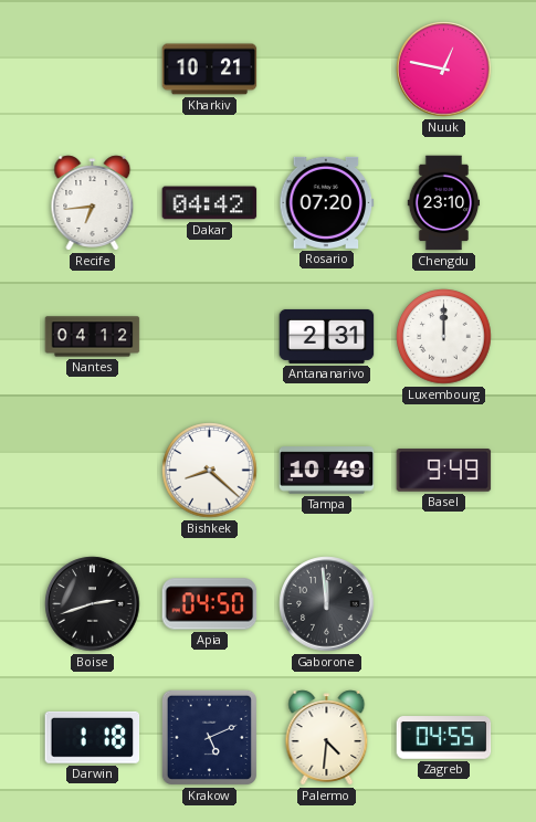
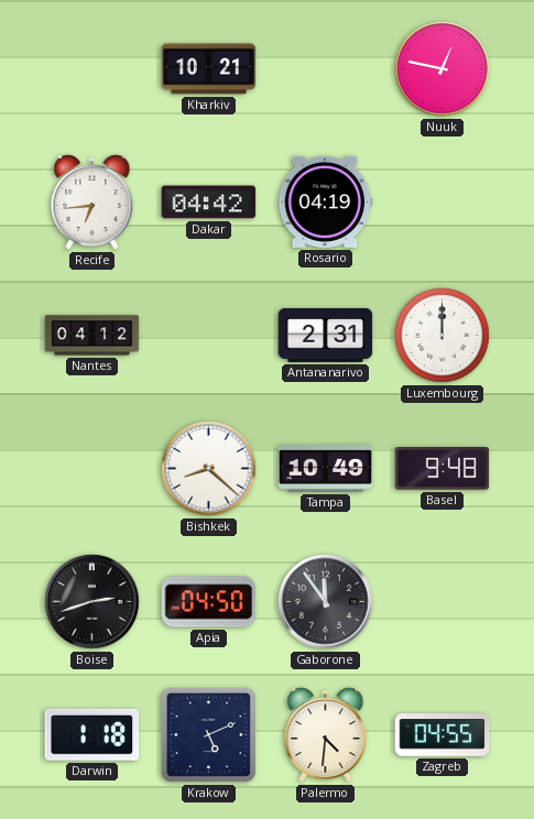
Rosario: 07:20 -> 04:19 (326, 201)
Chengdu: 23:10 -> none (444, 203)
Basel: 9:49 -> 9:48 (443, 469)
Gaborone: 11:59 -> 11:54 (326, 602)
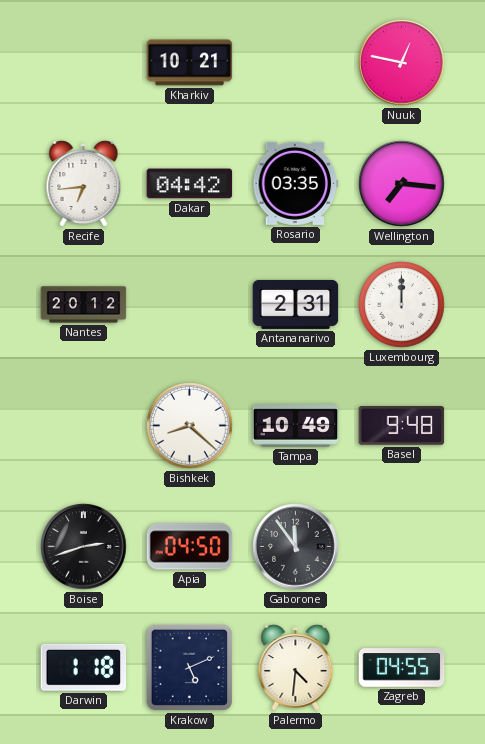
Rosario: 04:19 -> 03:35 (296, 183)
Wellington: none -> 7:16 (402, 184)
Nantes: 04:12 -> 20:12 (84, 305)
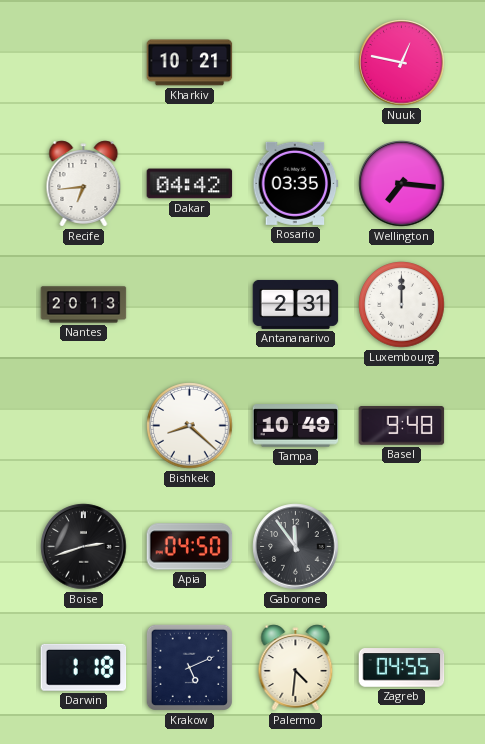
Nantes: 20:12 -> 20:13 (84, 305)
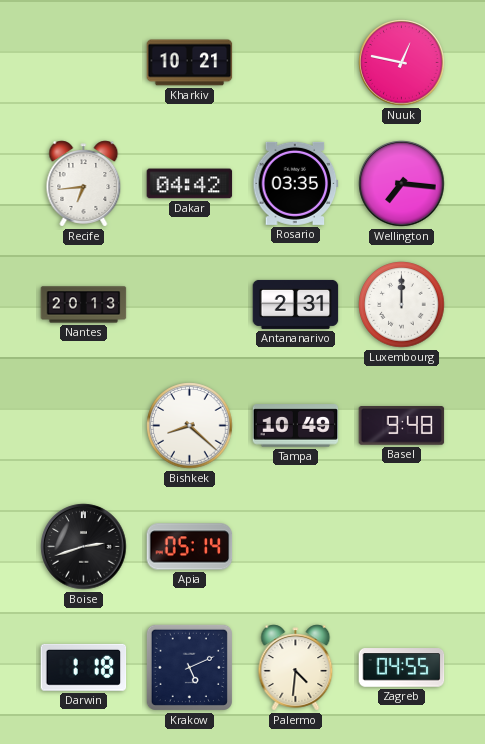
Apia: 04:50 -> 05:14 (190, 547)
Gaborone: 11:54 -> none (296, 547)
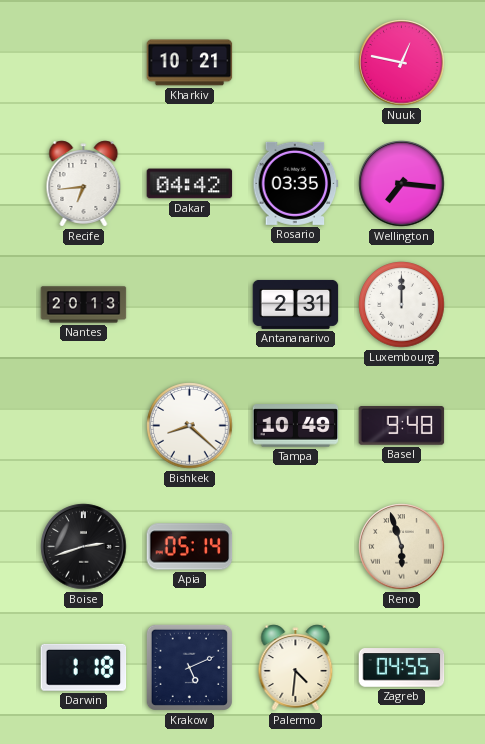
Reno: none -> 5:57 (402, 547)
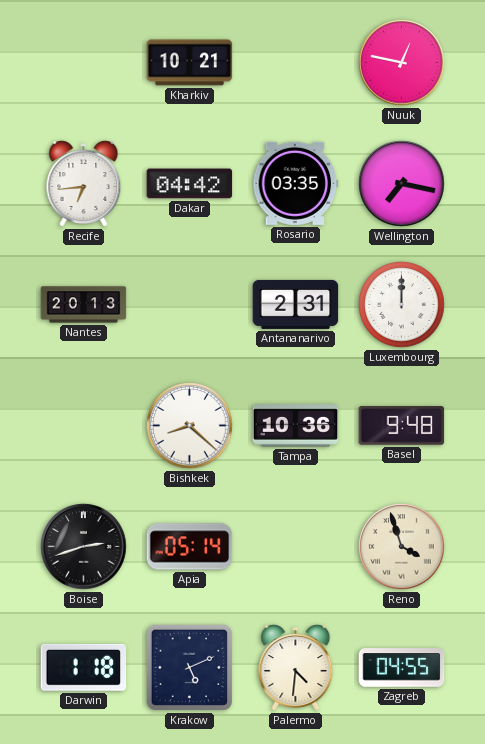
Wellington: 7:16 -> 7:17 (402, 184)
Tampa: 10:49 -> 10:36 (296, 426)
Reno: 5:57 -> 3:57 (402, 547)
